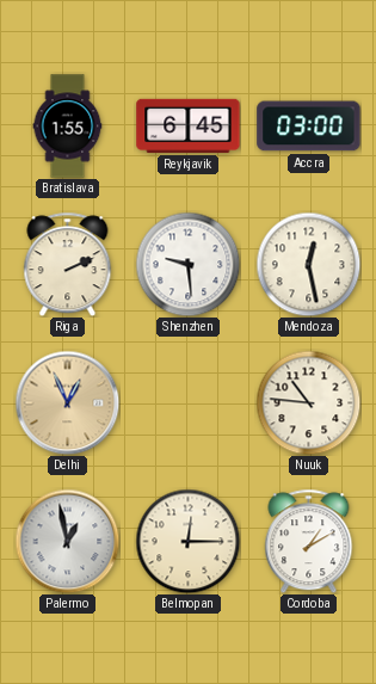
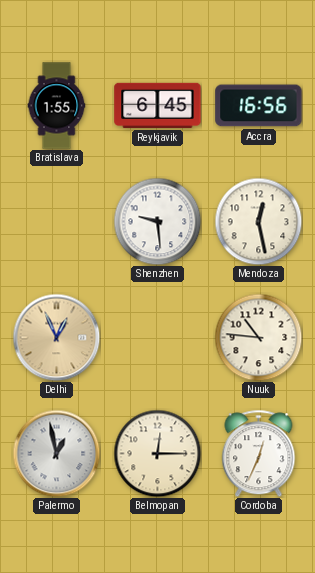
Accra: 03:00 -> 16:56 (259, 106)
Riga: 2:11 -> none (68, 264)
Cordoba: 1:10 -> 12:34 (259, 453)
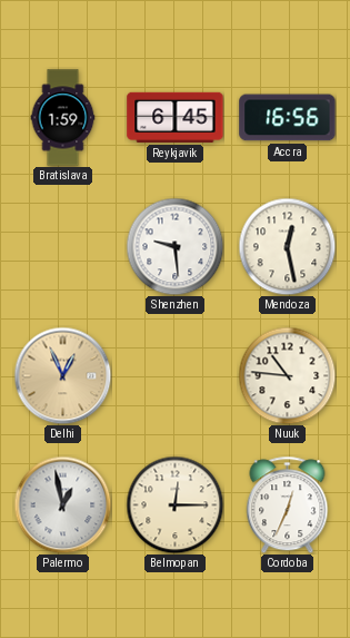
Bratislava: 1:55 -> 1:59 (63, 118)
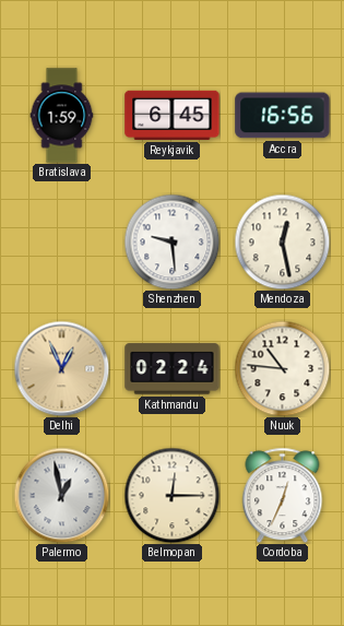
Kathmandu: none -> 02:24 (173, 369)
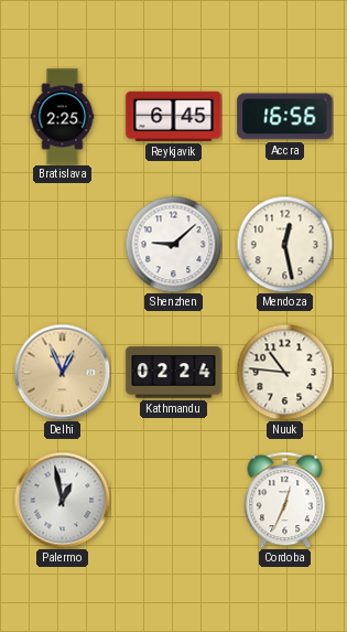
Bratislava: 1:59 -> 2:25 (63, 117)
Shenzhen: 9:29 -> 9:08 (173, 244)
Belmopan: 12:15 -> none (171, 495)
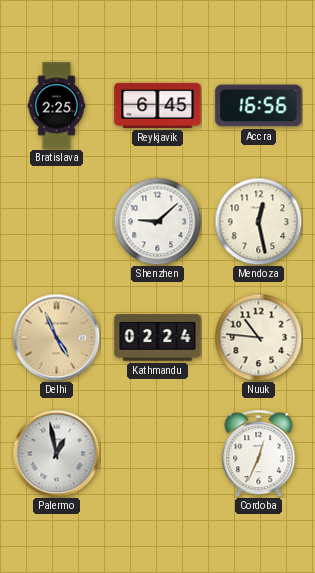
Delhi: 12:56 -> 4:56 (56, 337)
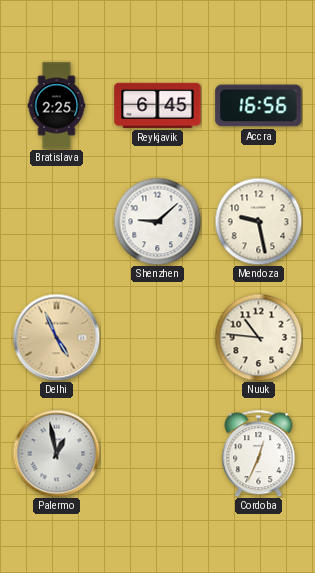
Mendoza: 12:28 -> 9:28 (258, 221)
Kathmandu: 02:24 -> none (158, 338)
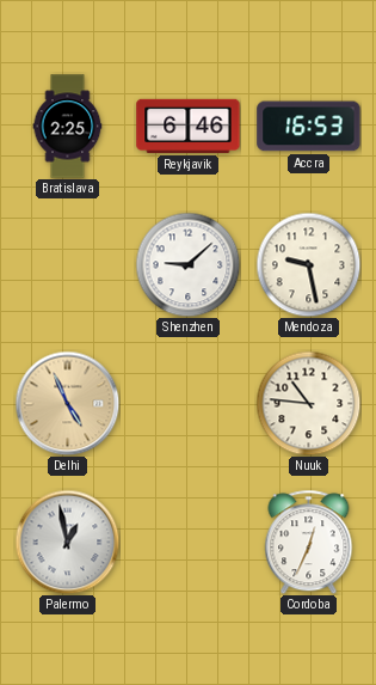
Reykjavik: 6:45 -> 6:46 (189, 126)
Accra: 16:56 -> 16:53 (309, 127)
